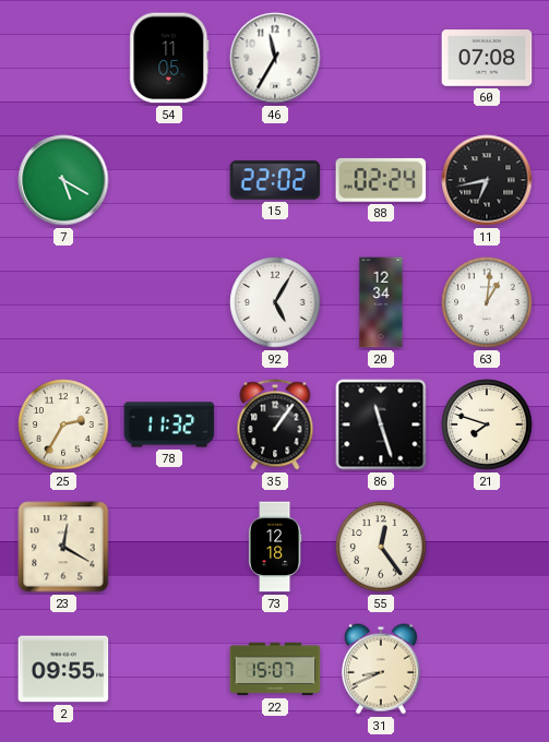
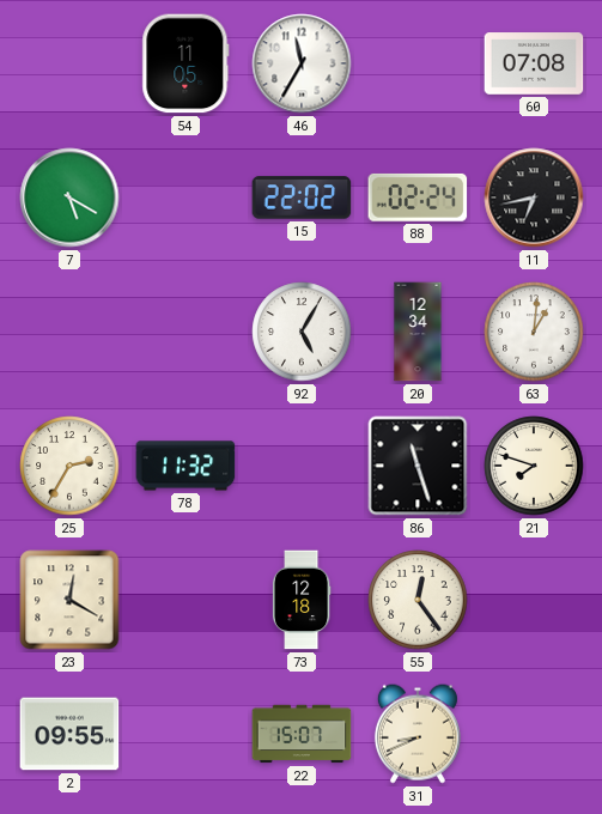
35: 1:06 -> none (275, 424)
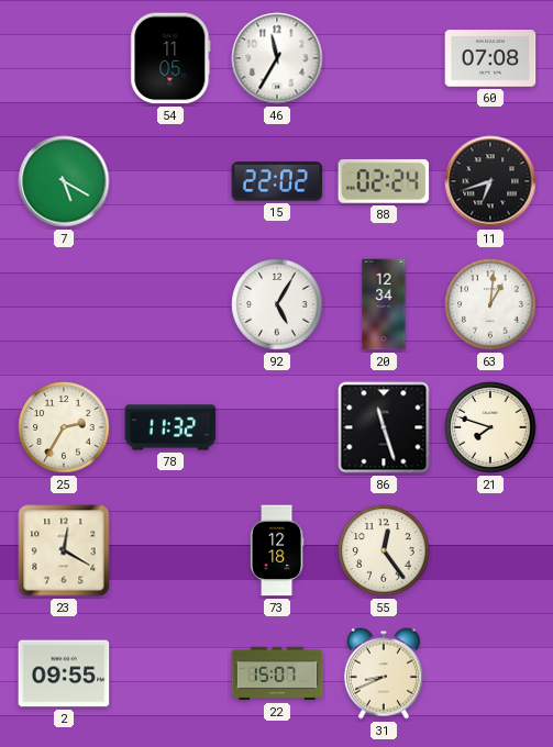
11: 6:43 -> 6:42 (490, 181)
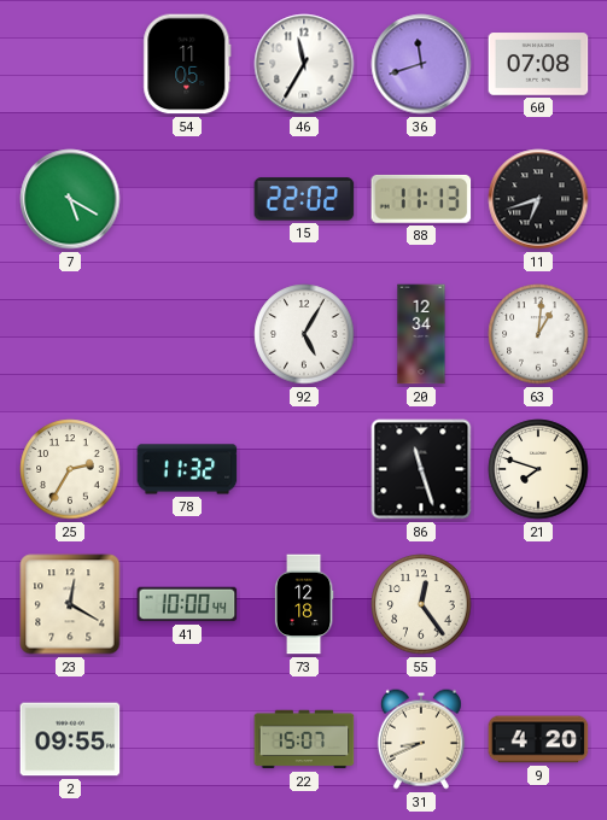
36: none -> 11:42 (421, 64)
88: 02:24 -> 11:13 (421, 199)
41: none -> 10:00 (187, 604)
9: none -> 4:20 (538, 739)
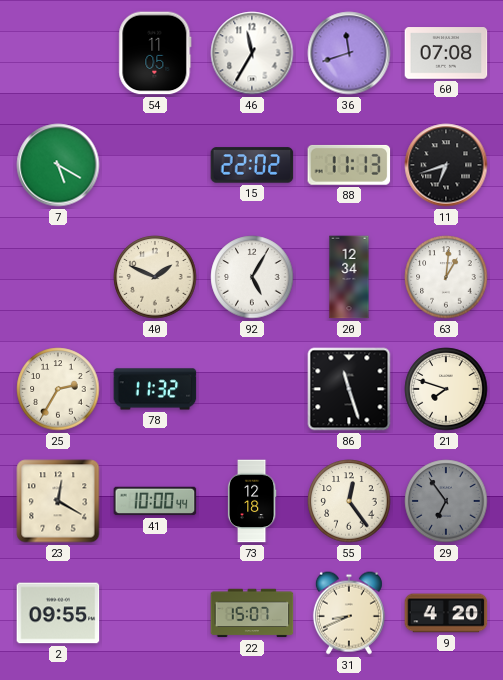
40: none -> 1:49 (155, 277)
29: none -> 6:54 (446, 501)
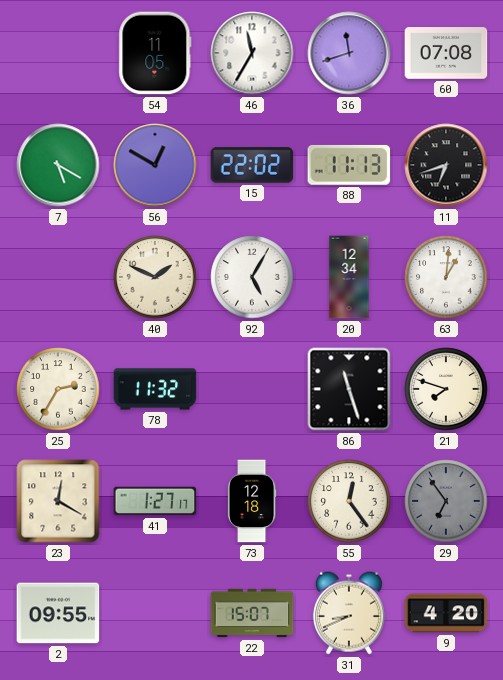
56: none -> 12:50 (155, 165)
41: 10:00 -> 1:27 (155, 501)
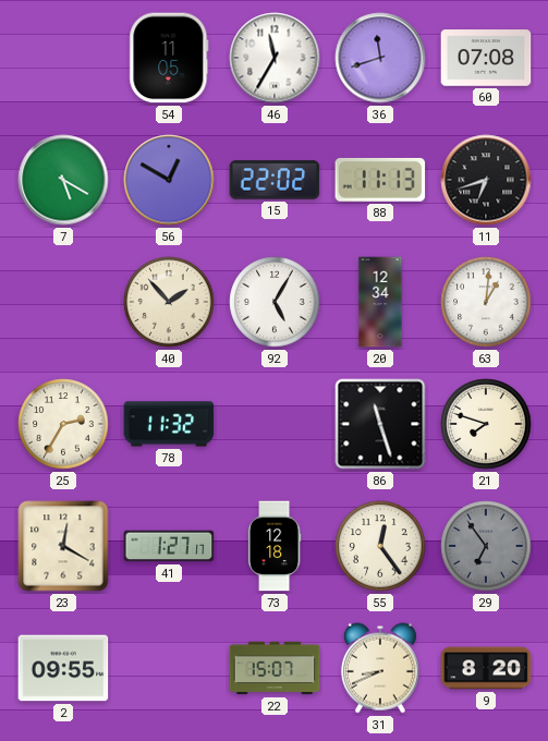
40: 1:49 -> 1:53 (169, 302)
9: 4:20 -> 8:20 (486, 668)
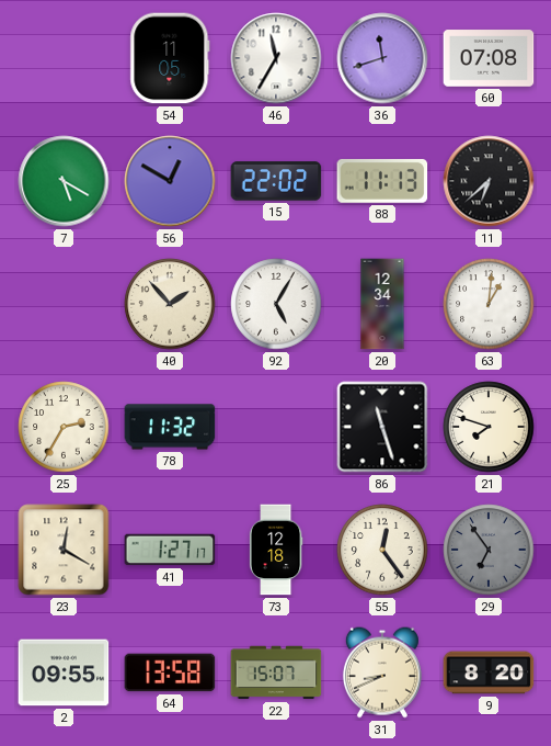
11: 6:42 -> 6:38 (489, 181)
64: none -> 13:58 (170, 672)
